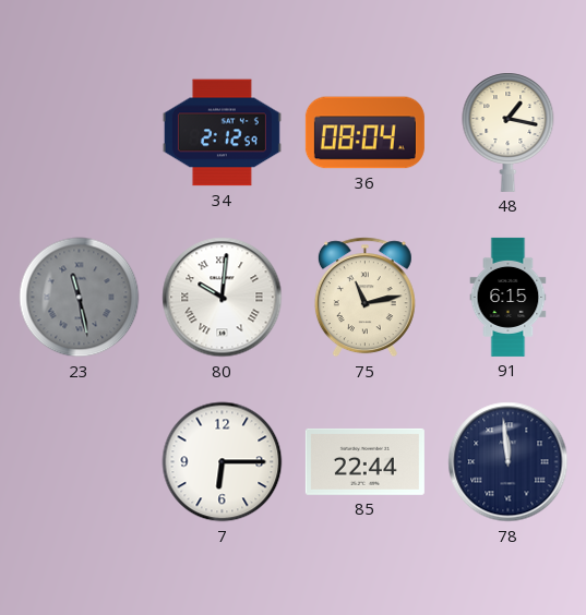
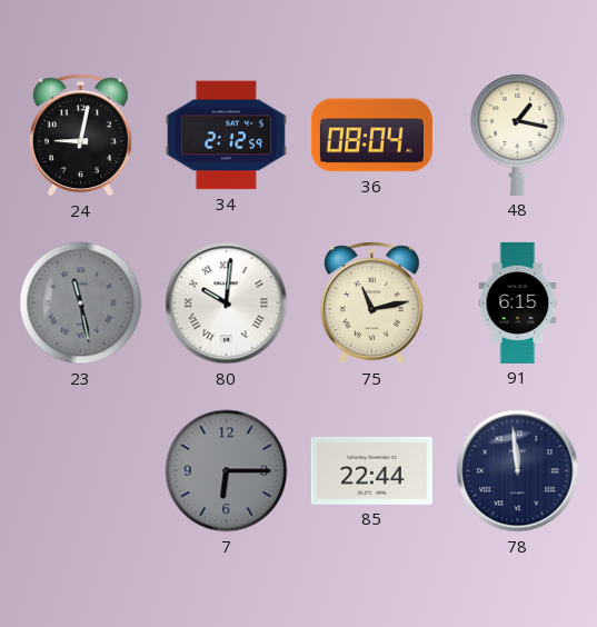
24: none -> 9:02 (80, 136)
7 dial: white -> grey (227, 471)
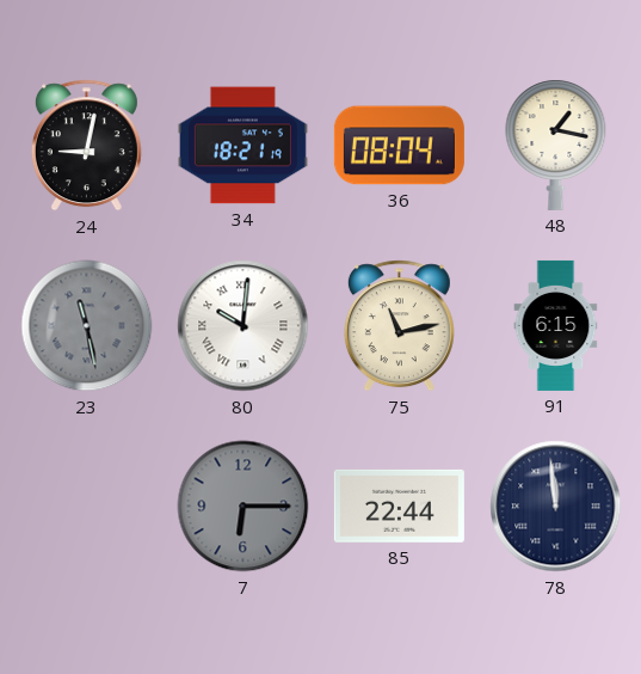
34: 2:12 -> 18:21 (242, 146)
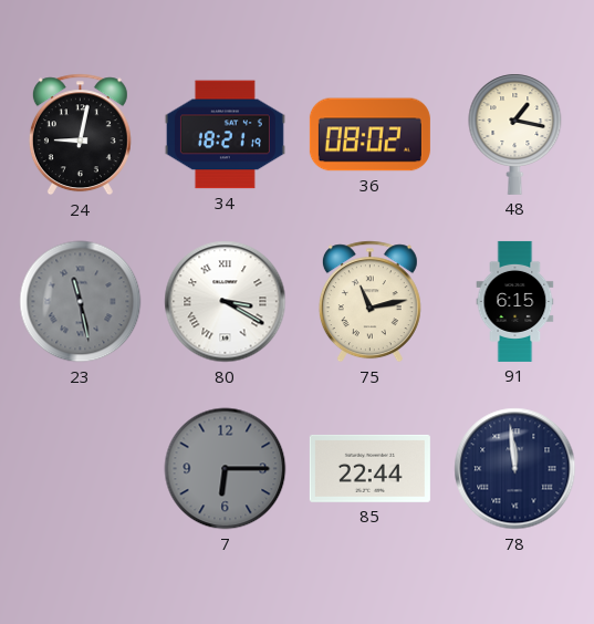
36: 08:04 -> 08:02 (369, 135)
80: 10:01 -> 3:20 (226, 302)
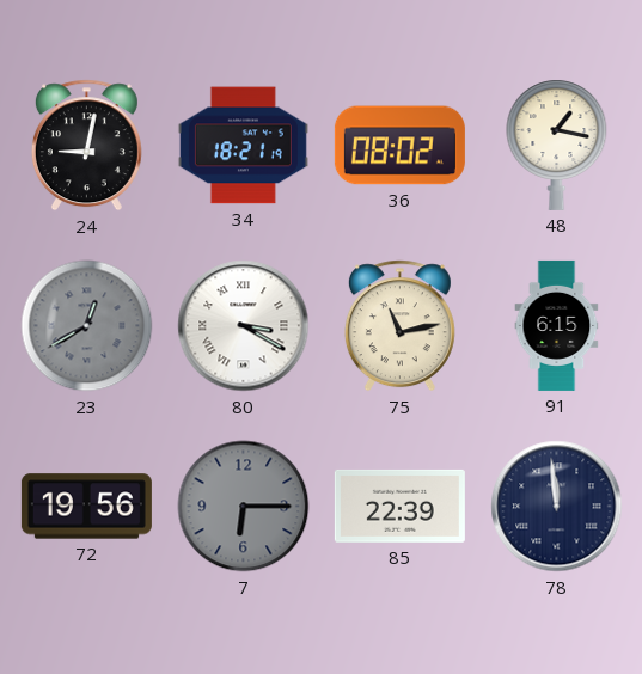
23: 11:28 -> 12:40 (87, 326)
72: none -> 19:56 (86, 507)
85: 22:44 -> 22:39 (399, 505)
